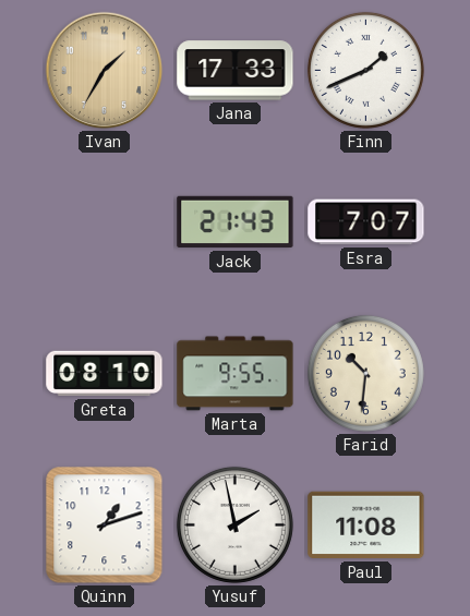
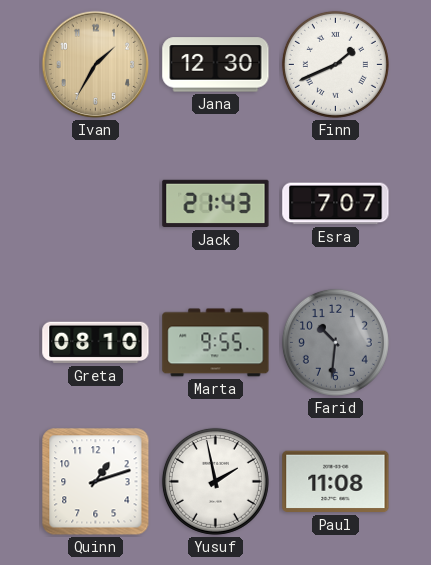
Jana: 17:33 -> 12:30 (216, 65)
Farid dial: cream -> grey (335, 342)
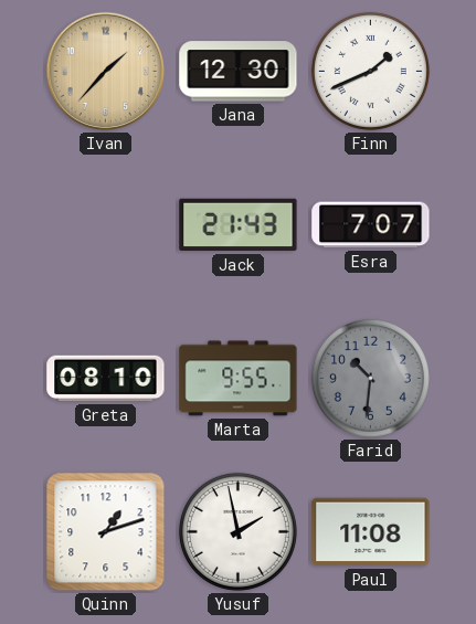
Ivan: 1:35 -> 1:37 (106, 72)
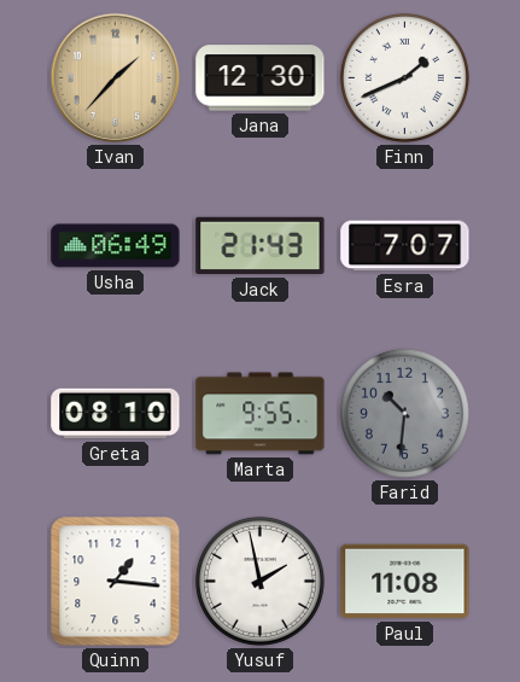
Usha: none -> 06:49 (116, 246)
Quinn: 1:12 -> 1:16 (116, 582)
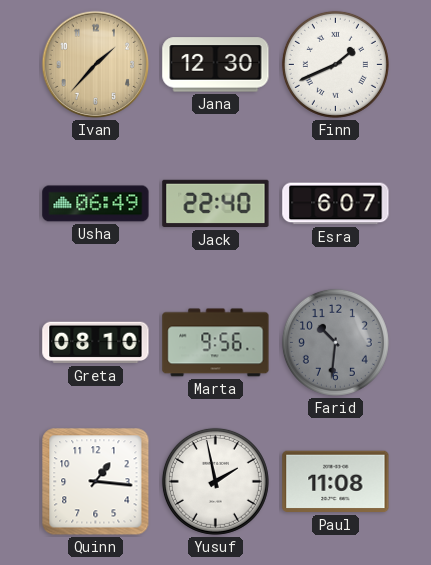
Jack: 21:43 -> 22:40 (216, 204)
Esra: 7:07 -> 6:07 (336, 204)
Marta: 9:55 -> 9:56 (216, 343)
